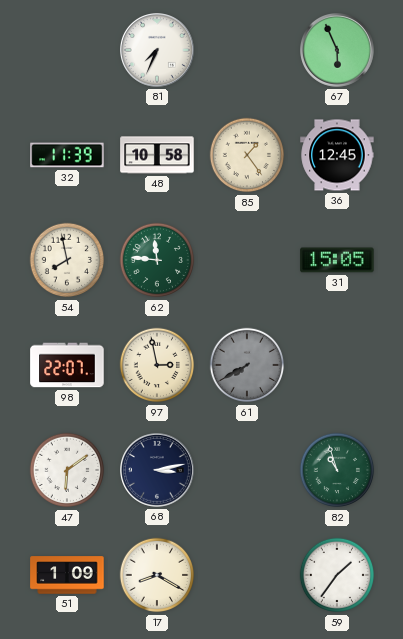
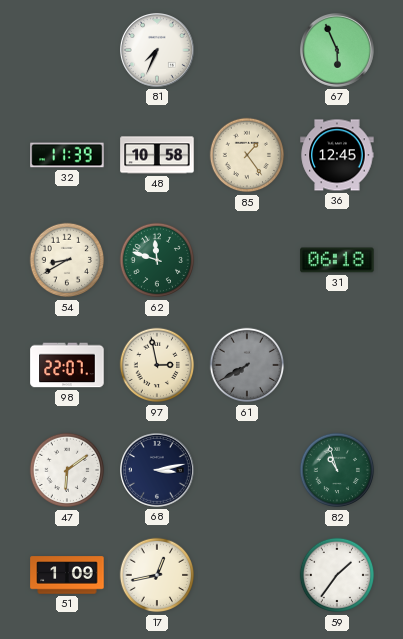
54: 7:58 -> 8:40 (67, 260)
62: 11:46 -> 11:48 (157, 260)
31: 15:05 -> 06:18 (337, 260)
17: 8:20 -> 12:43 (157, 575)
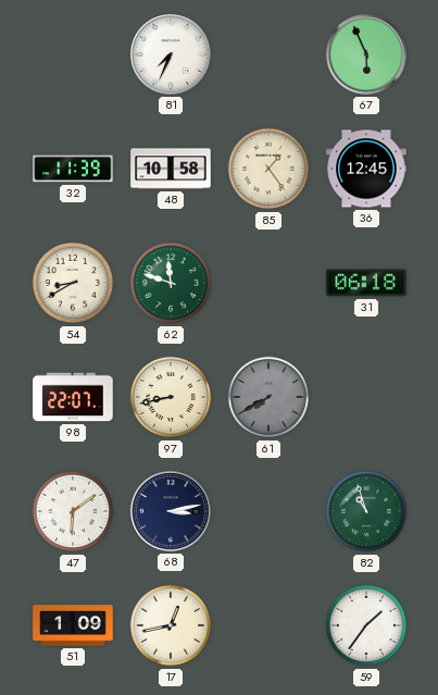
97: 2:58 -> 8:43 (171, 397)
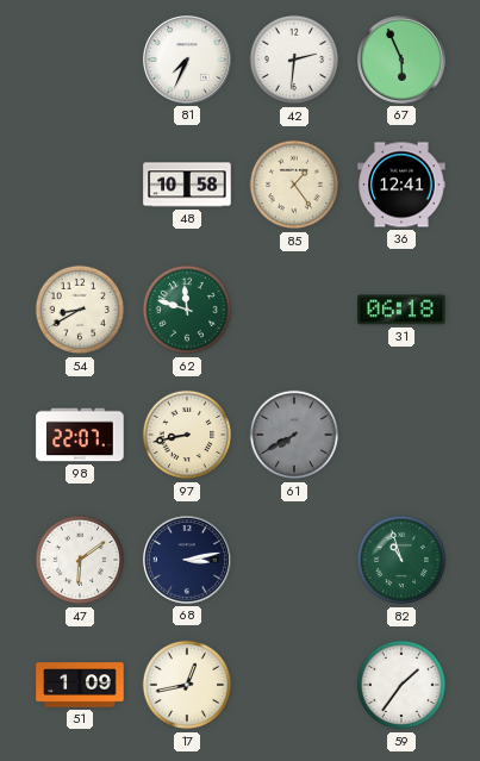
42: none -> 2:31 (294, 60)
32: 11:39 -> none (73, 169)
36: 12:45 -> 12:41 (401, 185)
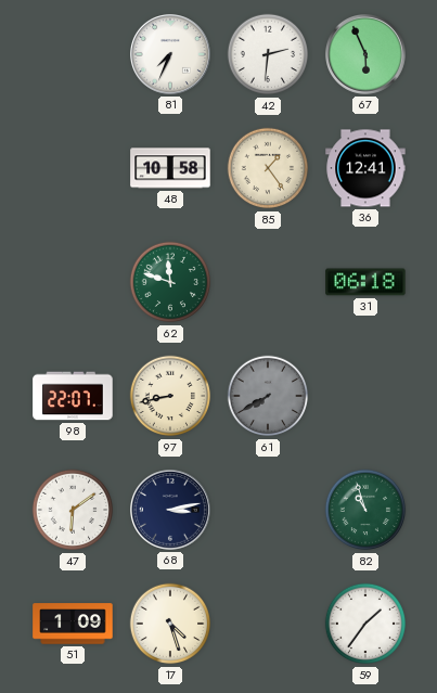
54: 8:40 -> none (80, 310)
17: 12:43 -> 4:27 (170, 624)
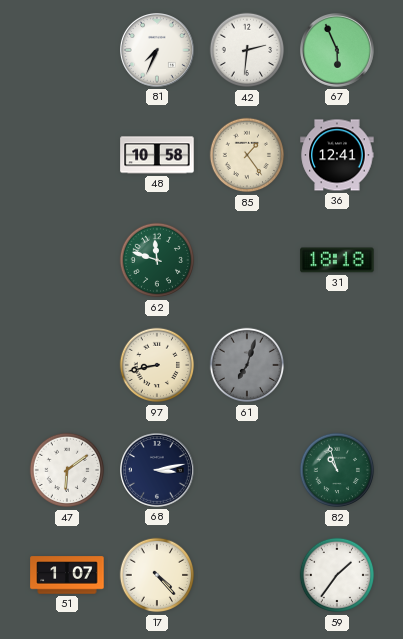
31: 06:18 -> 18:18 (337, 260)
98: 22:07 -> none (73, 396)
61: 7:40 -> 7:03 (247, 365)
51: 1:09 -> 1:07 (67, 575)
17: 4:27 -> 4:23 (157, 575)
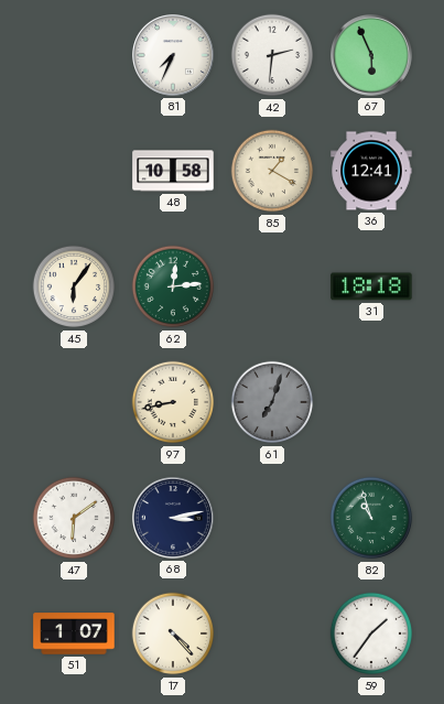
85: 1:24 -> 1:20 (272, 171)
45: none -> 6:06 (74, 286)
62: 11:48 -> 12:14 (173, 286)
